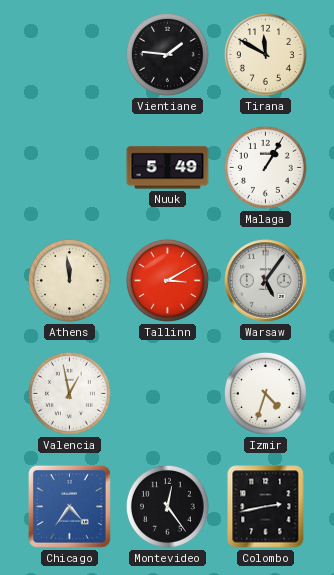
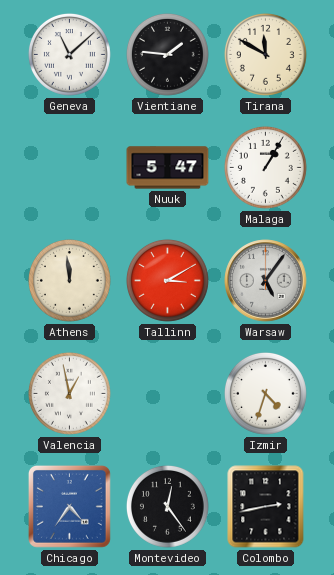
Geneva: none -> 11:08 (69, 54)
Nuuk: 5:49 -> 5:47 (168, 168)
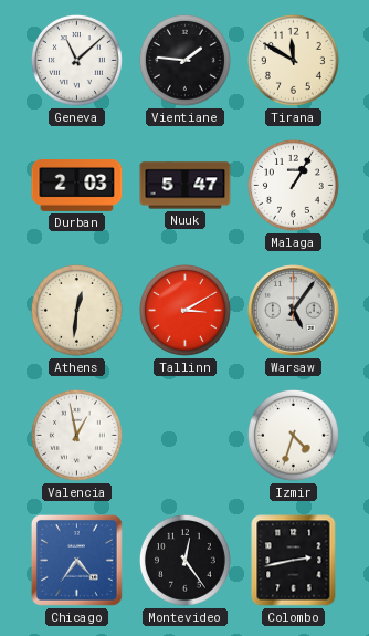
Durban: none -> 2:03 (77, 186)
Athens: 11:59 -> 12:31 (76, 310)
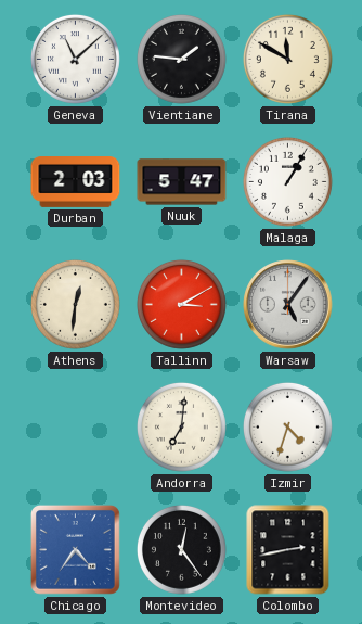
Valencia: 12:58 -> none (76, 435)
Andorra: none -> 7:01 (181, 426)
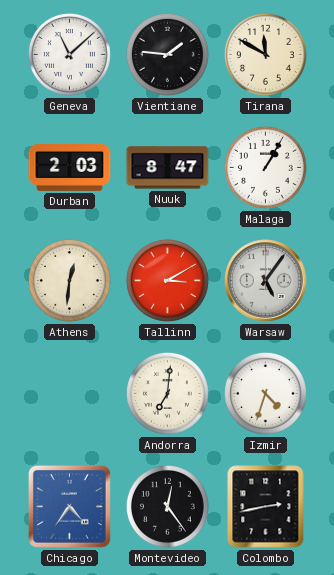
Nuuk: 5:47 -> 8:47 (168, 168)
